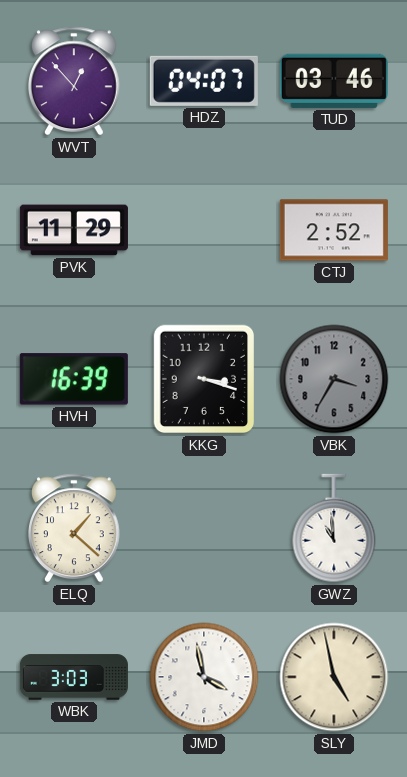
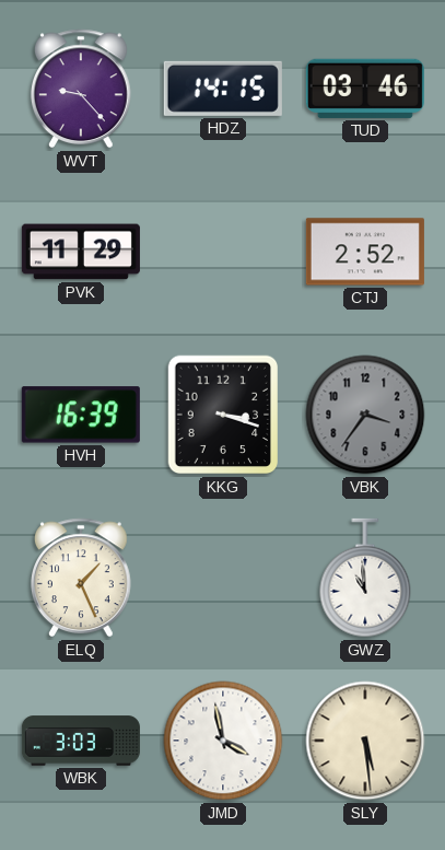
WVT: 12:53 -> 9:23 (81, 89)
HDZ: 04:07 -> 14:15 (223, 89)
VBK: 3:35 -> 3:36 (365, 415)
ELQ: 1:22 -> 1:26 (81, 578)
SLY: 4:58 -> 5:29 (365, 741)
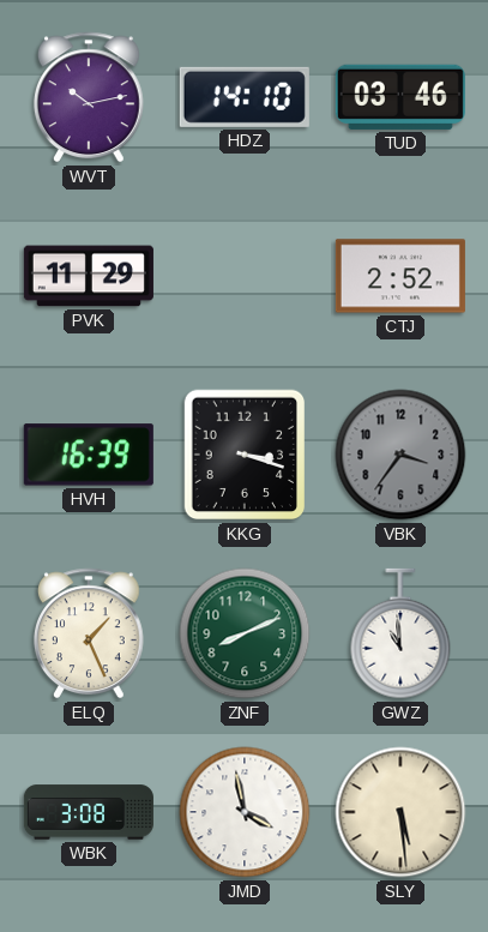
WVT: 9:23 -> 10:13 (89, 97)
HDZ: 14:15 -> 14:10 (245, 97)
ZNF: none -> 8:11 (245, 633)
WBK: 3:03 -> 3:08 (89, 812)
